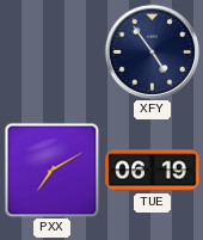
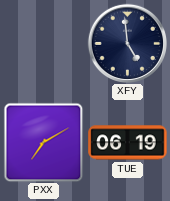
XFY: 4:54 -> 4:59 (127, 43)
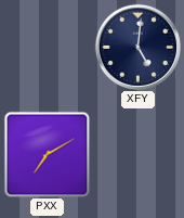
XFY: 4:59 -> 5:01 (137, 47)
TUE: 06:19 -> none (128, 143)
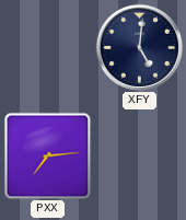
PXX: 7:10 -> 7:14 (47, 155)
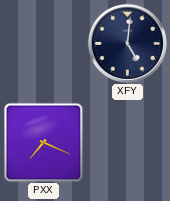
PXX: 7:14 -> 7:19 (43, 142)
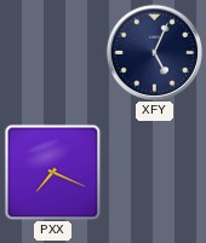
XFY: 5:01 -> 5:04 (154, 52)
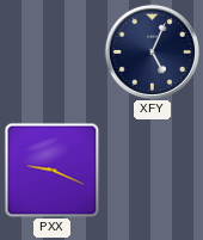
PXX: 7:19 -> 9:19 (51, 170)
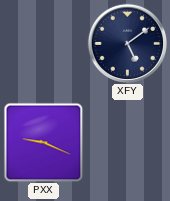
XFY: 5:04 -> 5:09 (127, 43)
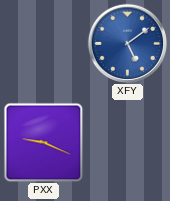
XFY dial: navy -> blue (127, 43)
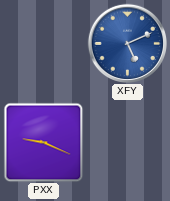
XFY: 5:09 -> 5:11 (127, 43)
